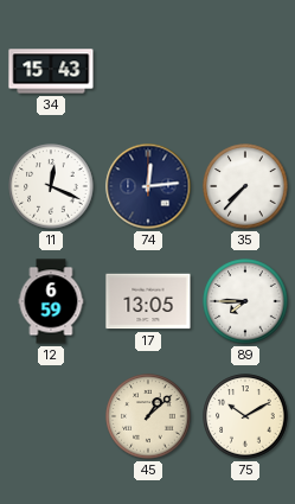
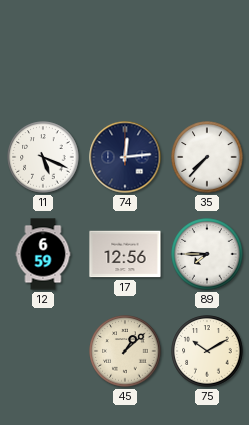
34: 15:43 -> none (51, 71)
11: 12:19 -> 5:19 (43, 157)
17: 13:05 -> 12:56 (125, 254)
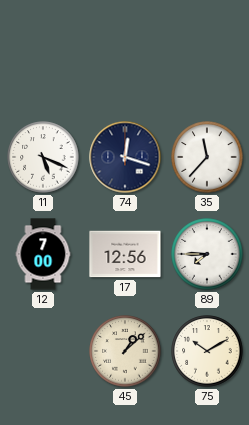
74: 12:14 -> 12:18 (125, 157)
35: 7:37 -> 11:37 (207, 157)
12: 6:59 -> 7:00 (43, 254)
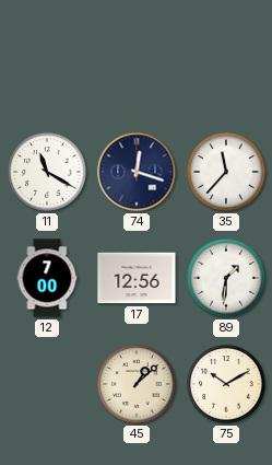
11: 5:19 -> 11:20 (47, 172)
89: 7:45 -> 1:31 (226, 278)
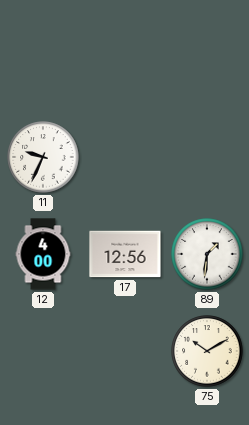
11: 11:20 -> 9:34 (43, 157)
74: 12:18 -> none (137, 172)
35: 11:37 -> none (226, 172)
12: 7:00 -> 4:00 (43, 254)
45: 1:08 -> none (137, 384)
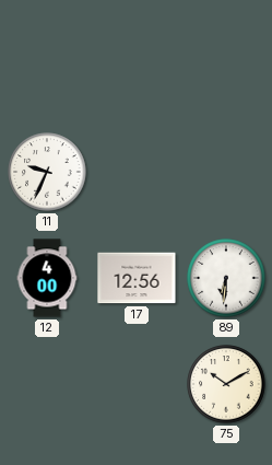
89: 1:31 -> 6:31 (226, 278)
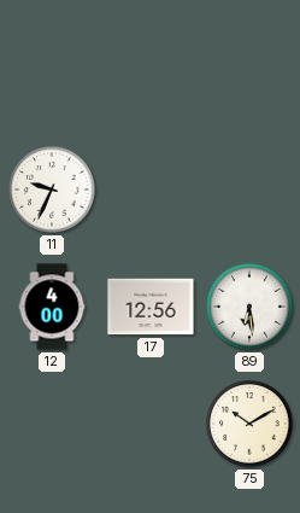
89: 6:31 -> 6:29 (249, 307)
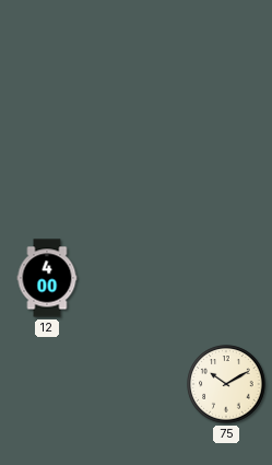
11: 9:34 -> none (52, 190)
17: 12:56 -> none (151, 307)
89: 6:29 -> none (249, 307)
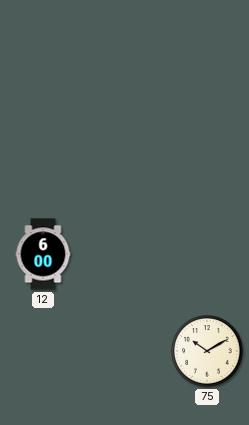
12: 4:00 -> 6:00 (43, 254)
